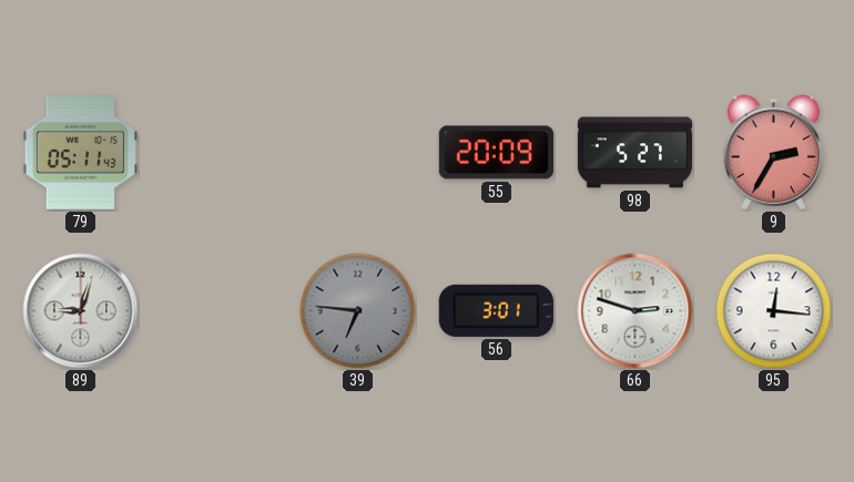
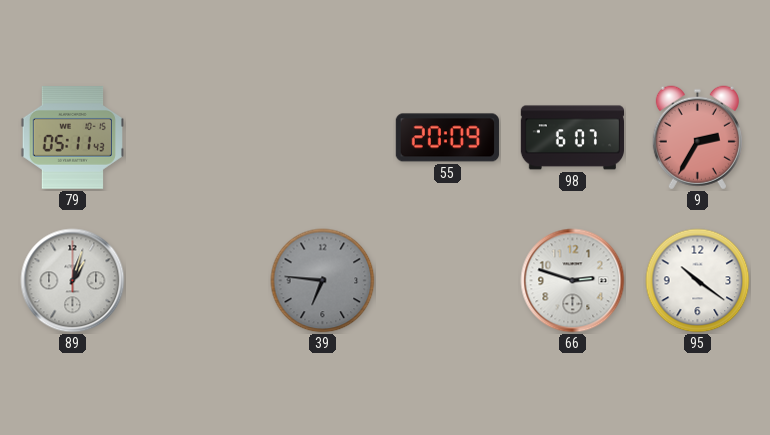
98: 5:27 -> 6:07 (572, 138)
89: 9:03 -> 1:03 (73, 281)
56: 3:01 -> none (496, 310)
95: 12:16 -> 10:21 (698, 281)
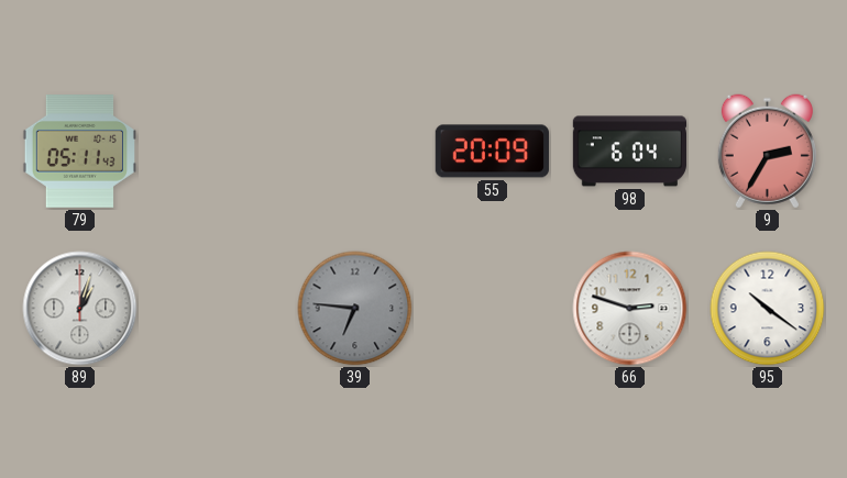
98: 6:07 -> 6:04 (629, 152)
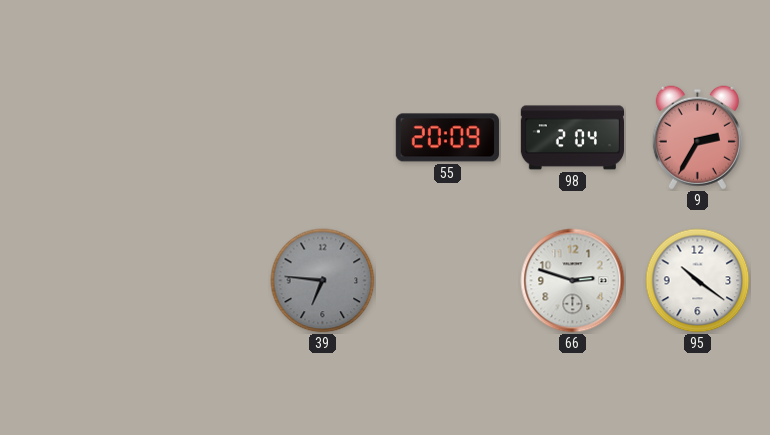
79: 05:11 -> none (79, 152)
98: 6:04 -> 2:04 (572, 138)
89: 1:03 -> none (80, 309)
